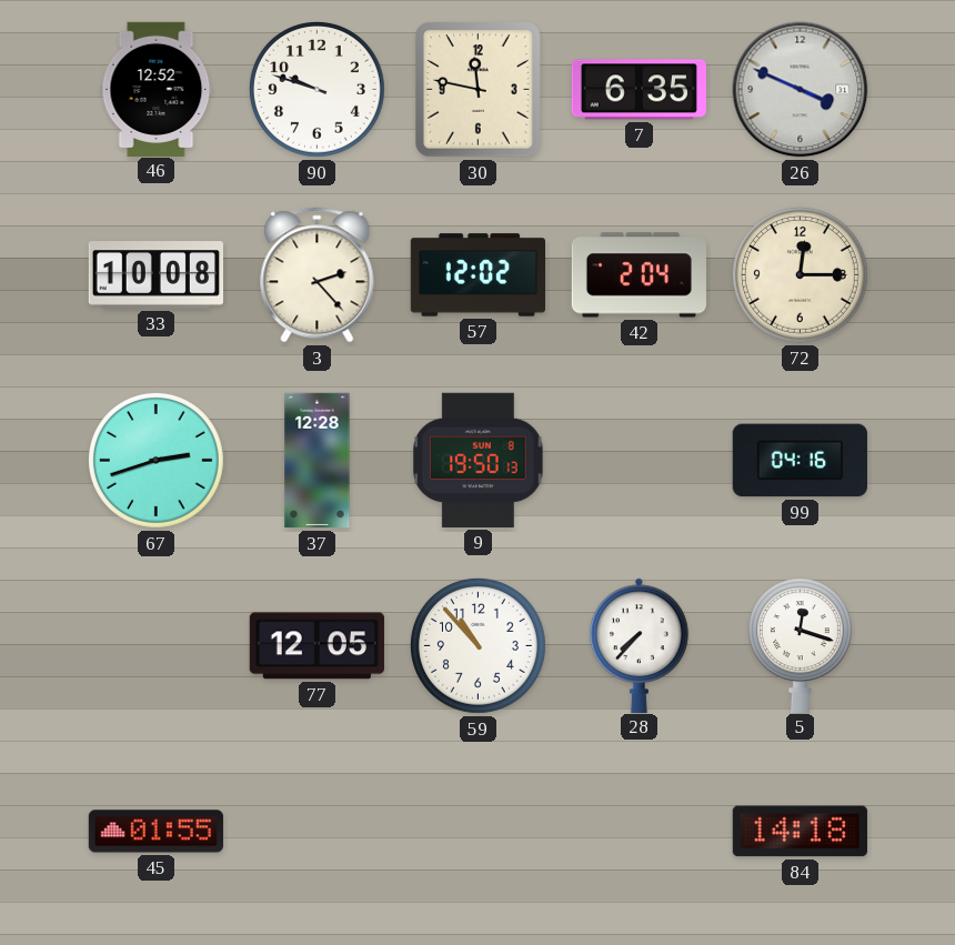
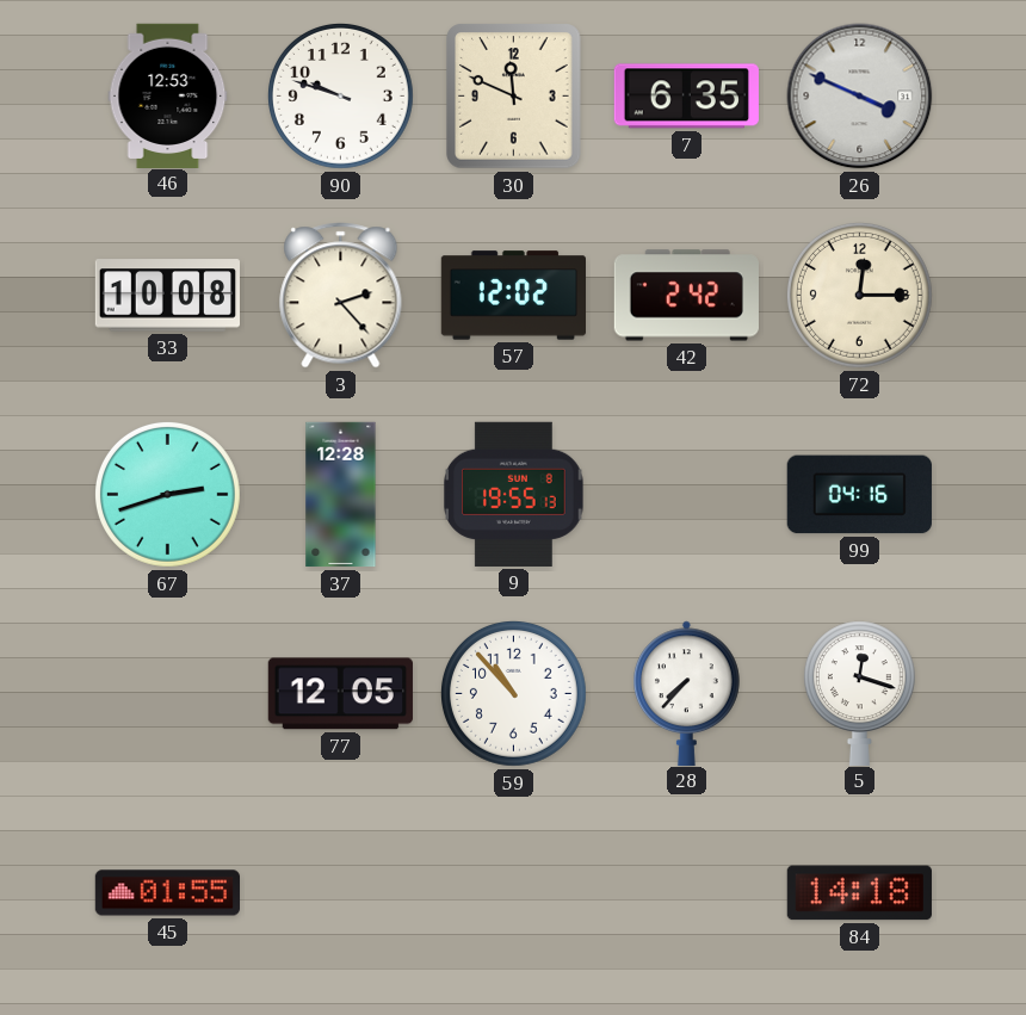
46: 12:52 -> 12:53 (168, 95)
30: 11:47 -> 11:49 (514, 97)
42: 2:04 -> 2:42 (686, 296)
9: 19:50 -> 19:55 (514, 494)
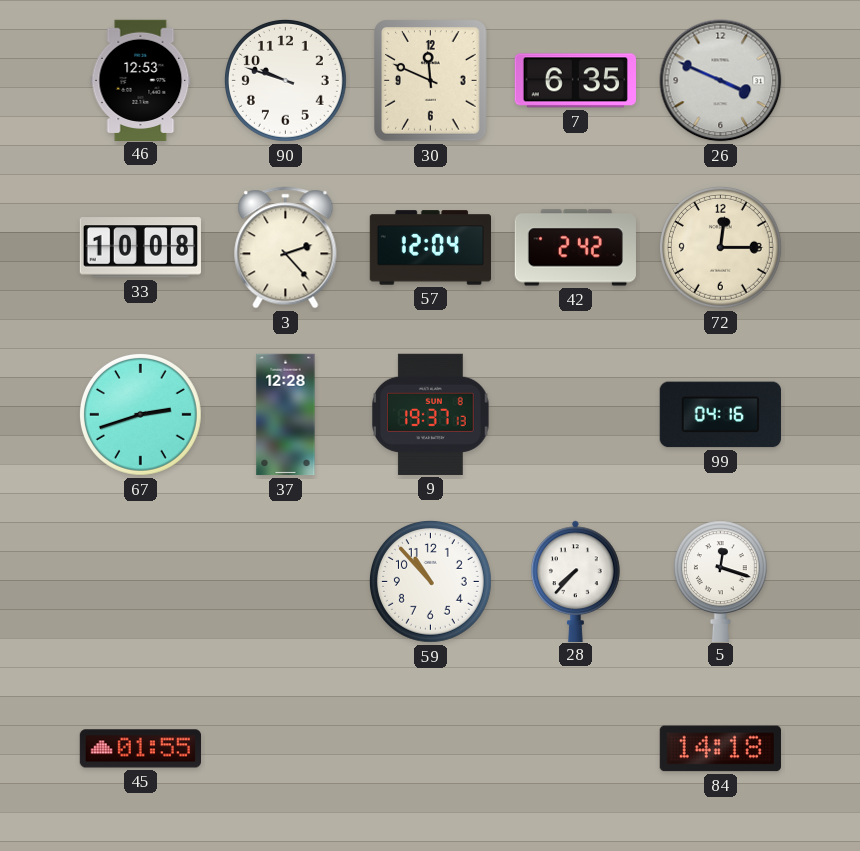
57: 12:02 -> 12:04 (431, 248)
9: 19:55 -> 19:37 (431, 414)
77: 12:05 -> none (340, 694)
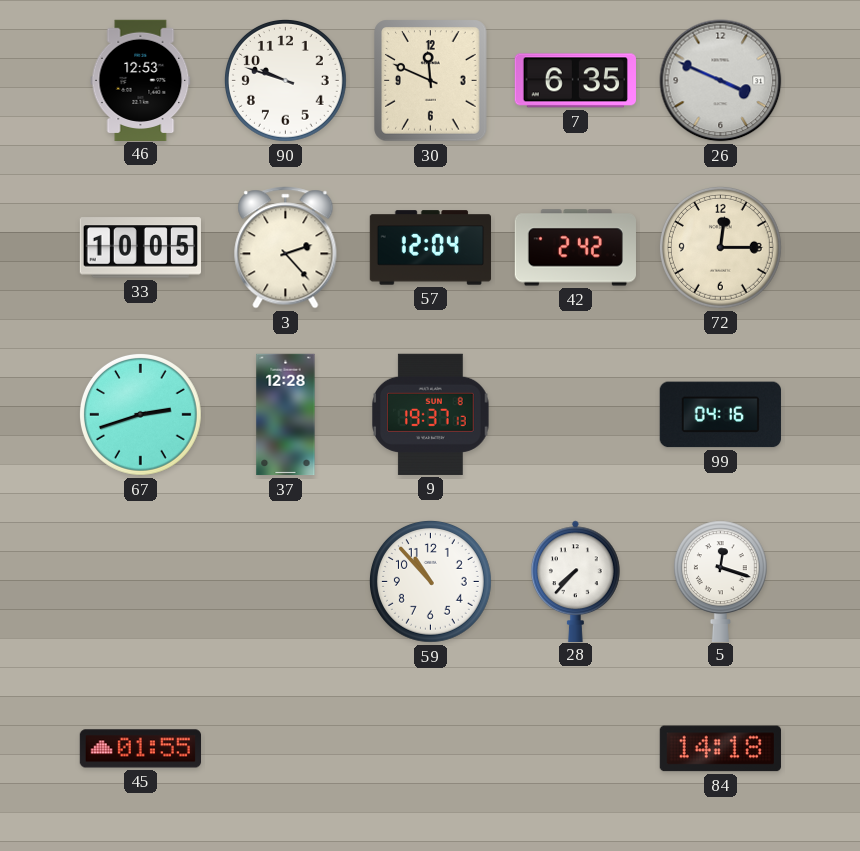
33: 10:08 -> 10:05 (140, 248)
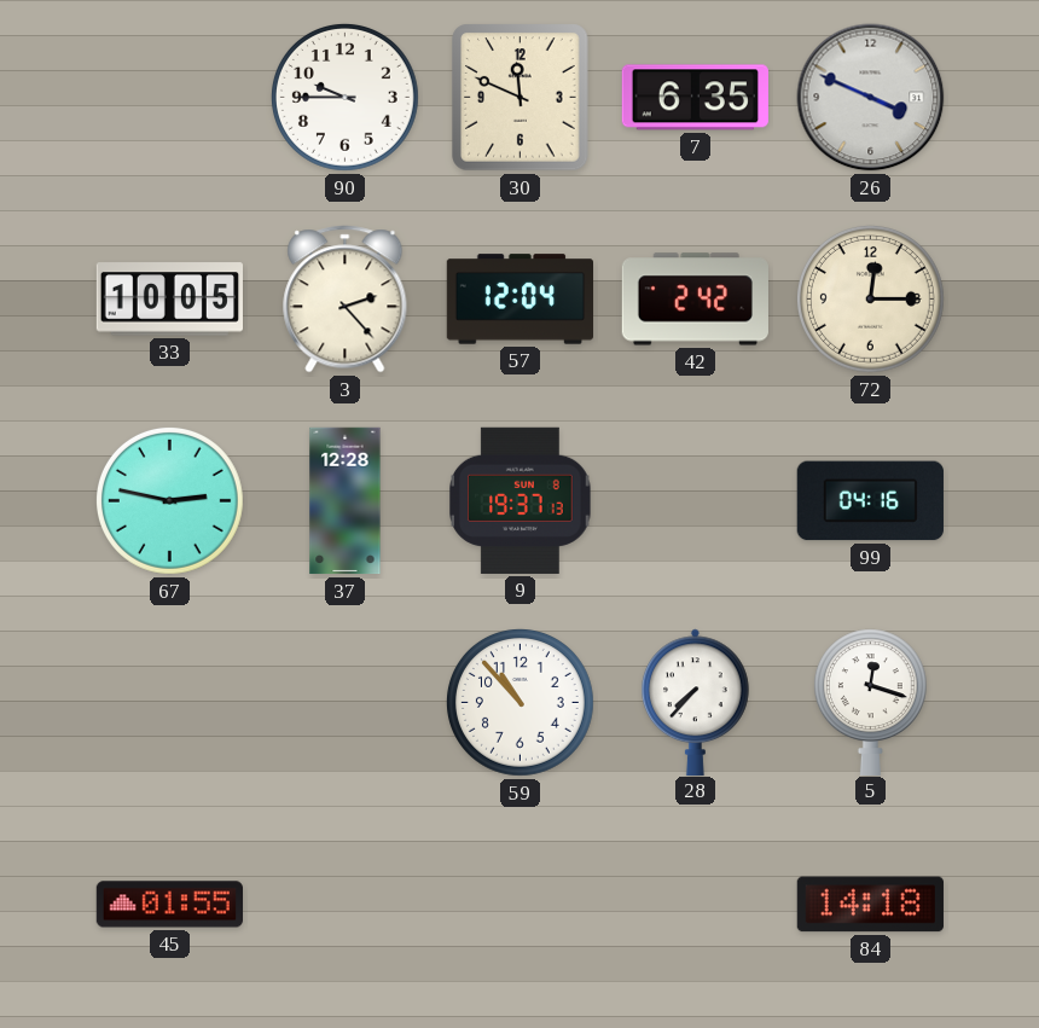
46: 12:53 -> none (141, 80)
90: 9:48 -> 9:45 (344, 97)
67: 2:42 -> 2:47 (169, 500)
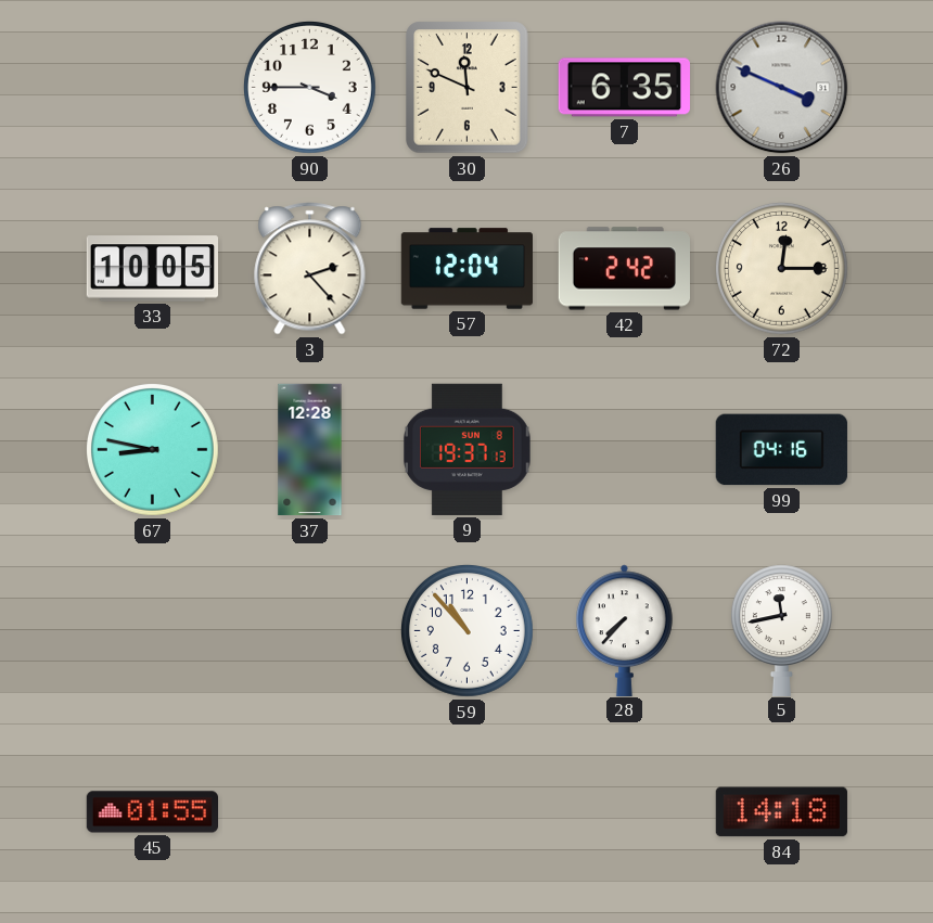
90: 9:45 -> 3:45 (309, 87)
67: 2:47 -> 8:47 (152, 449)
5: 12:18 -> 11:43 (781, 630)
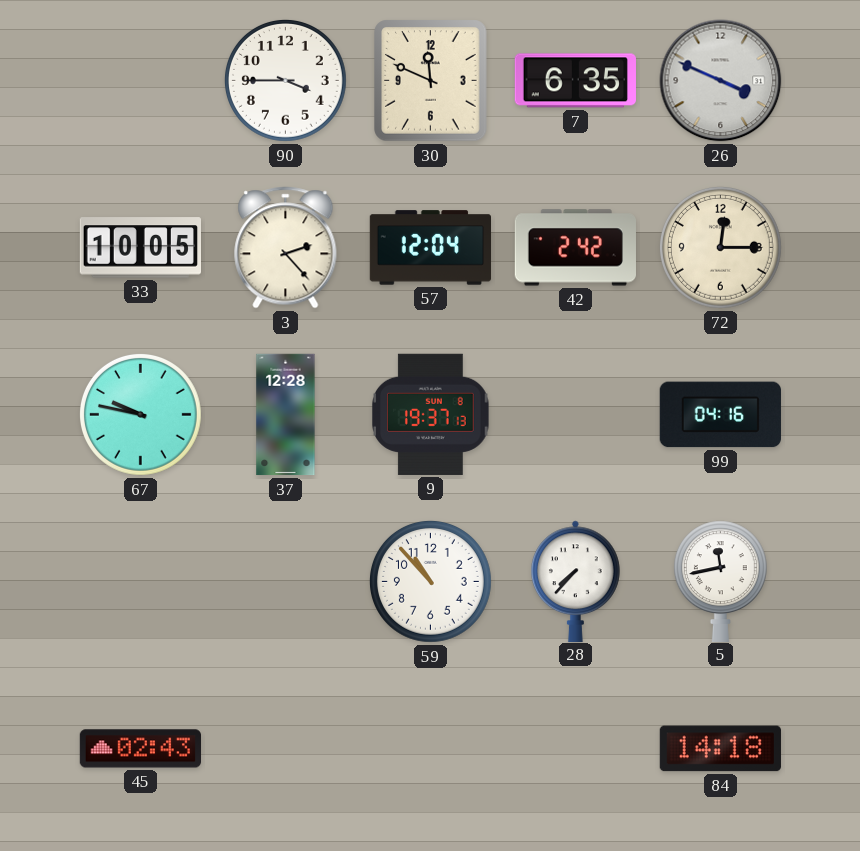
67: 8:47 -> 9:47 (140, 414)
45: 01:55 -> 02:43 (140, 749)
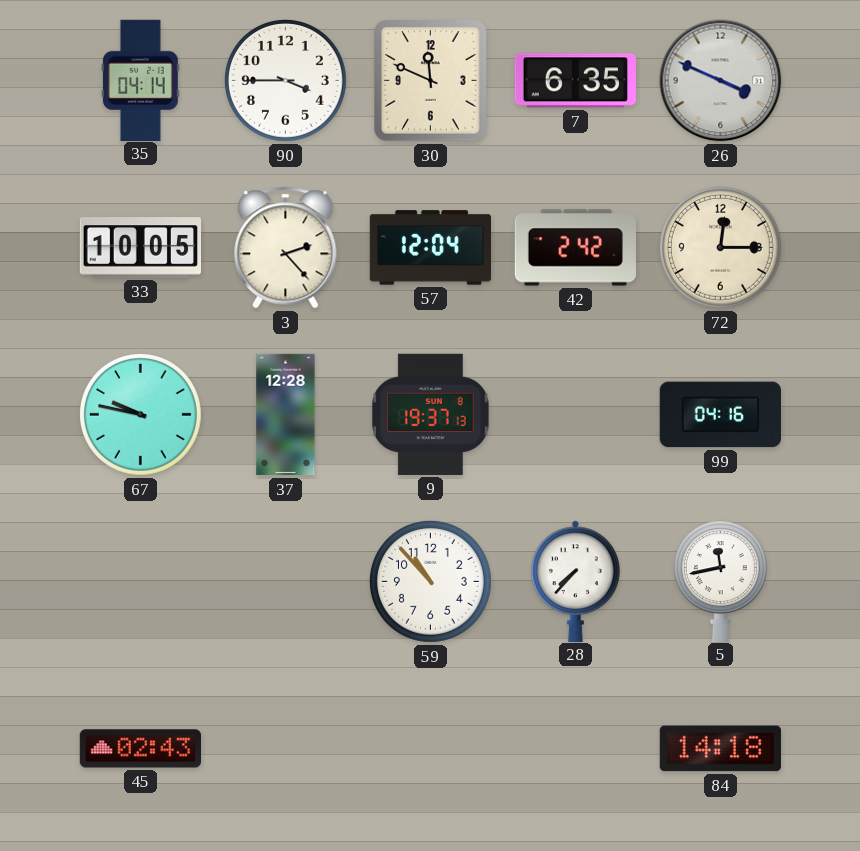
35: none -> 04:14 (140, 80)
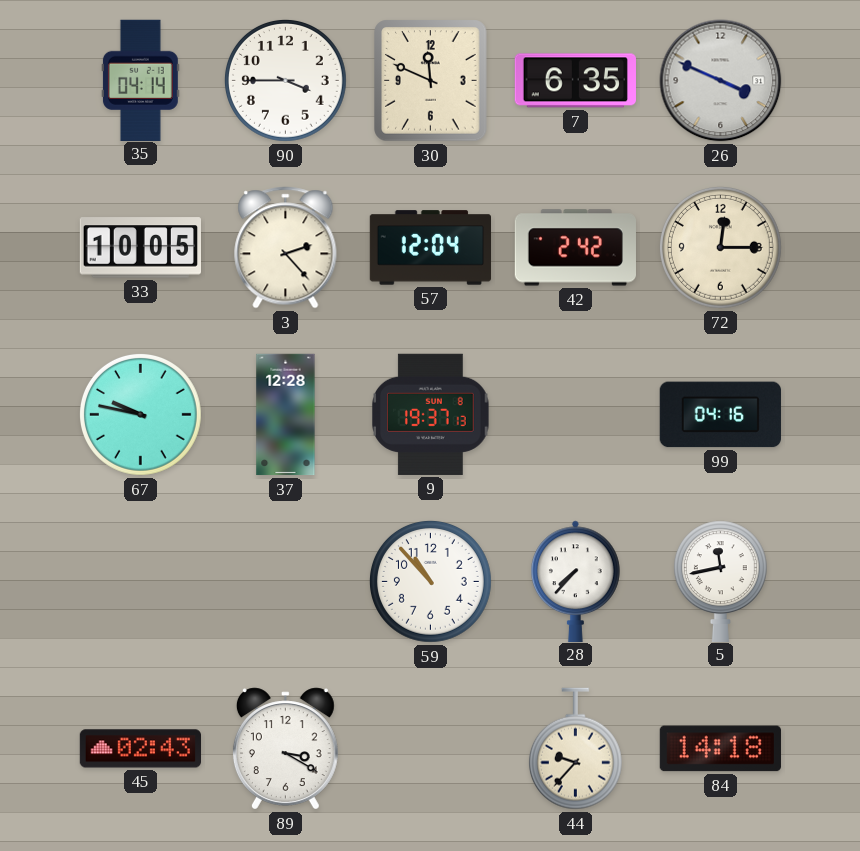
89: none -> 3:20 (285, 749)
44: none -> 9:37 (575, 749)
